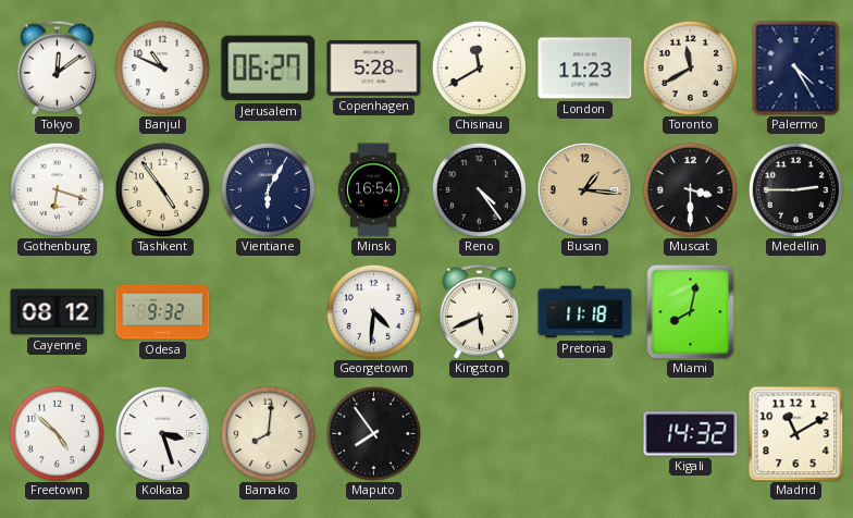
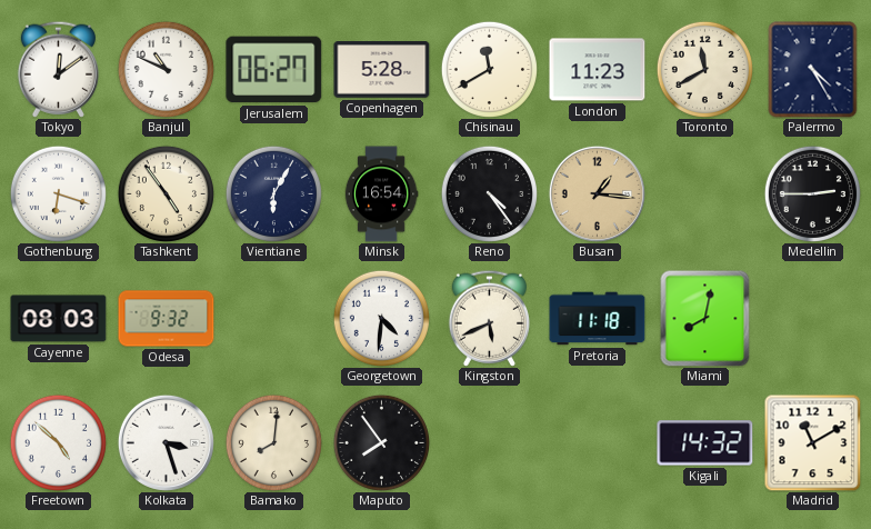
Muscat: 3:30 -> none (690, 189)
Cayenne: 08:12 -> 08:03 (59, 319)
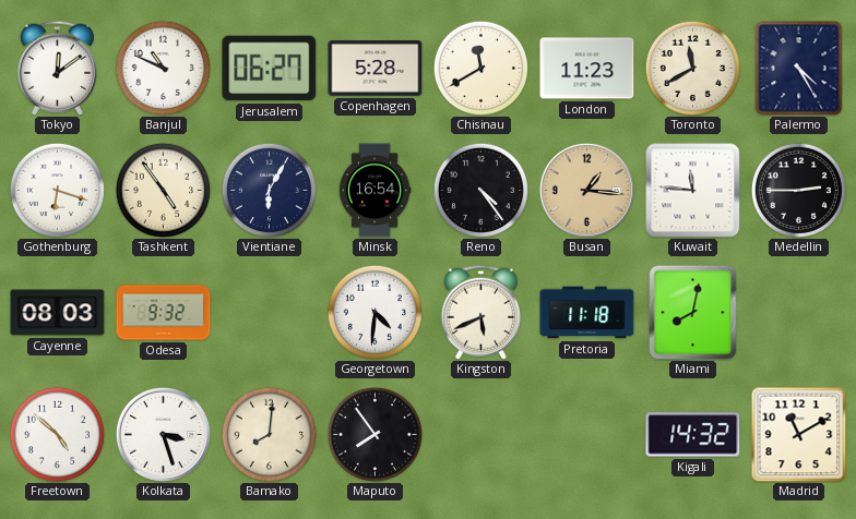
Kuwait: none -> 11:46 (693, 191)
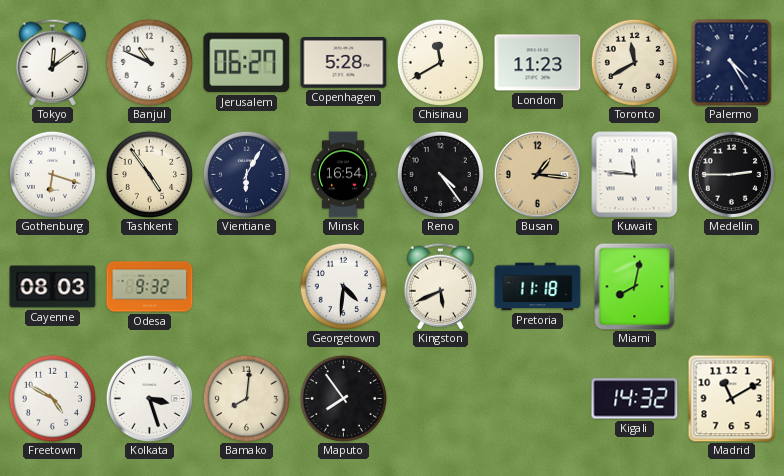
Freetown: 4:52 -> 4:50 (52, 398)
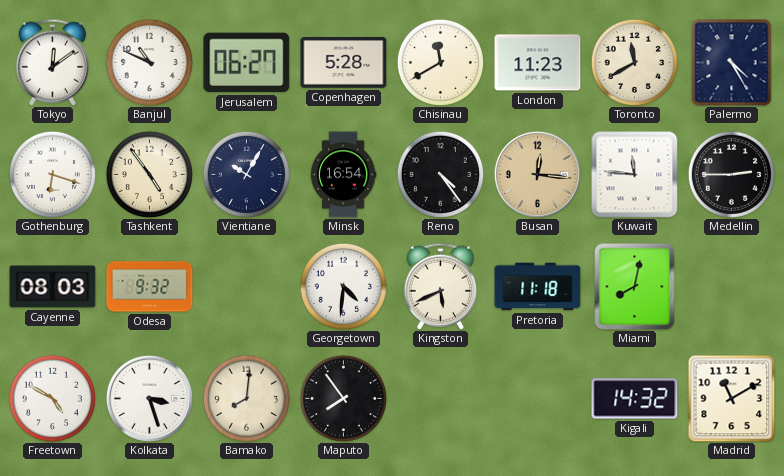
Vientiane: 6:05 -> 10:05 (246, 174)
Busan: 1:16 -> 12:16 (537, 174)
